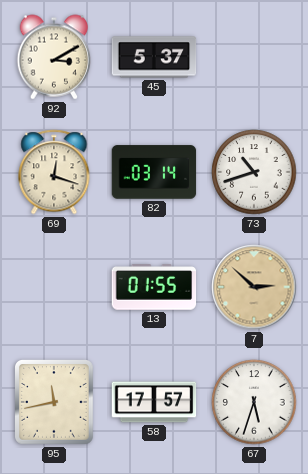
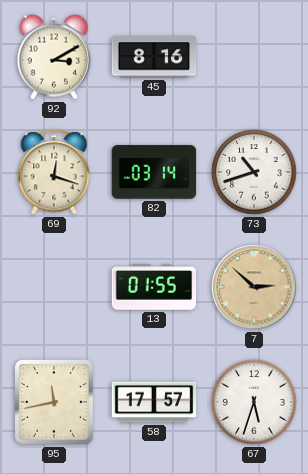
45: 5:37 -> 8:16 (154, 57)
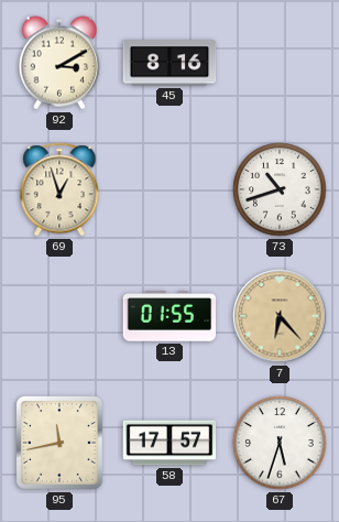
69: 12:18 -> 12:57 (59, 189)
82: 03:14 -> none (154, 172)
7: 2:52 -> 6:23 (280, 316)
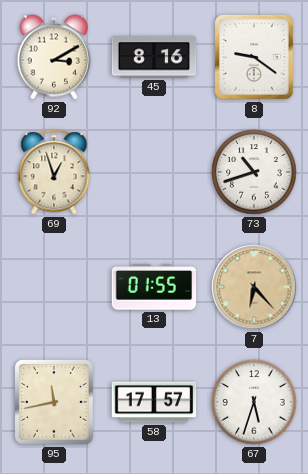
8: none -> 9:21 (254, 57)
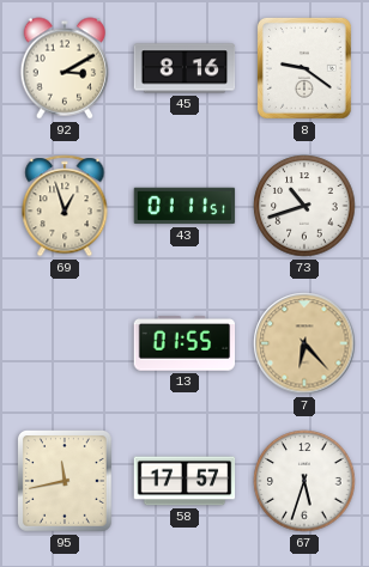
43: none -> 01:11 (184, 206)
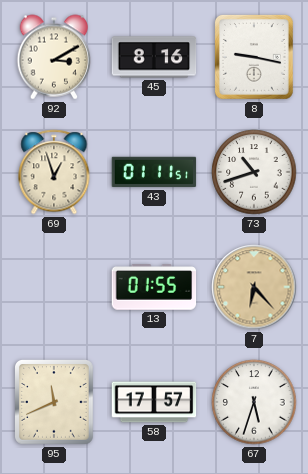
8: 9:21 -> 9:17 (254, 57)
95: 11:43 -> 11:41 (55, 403)
